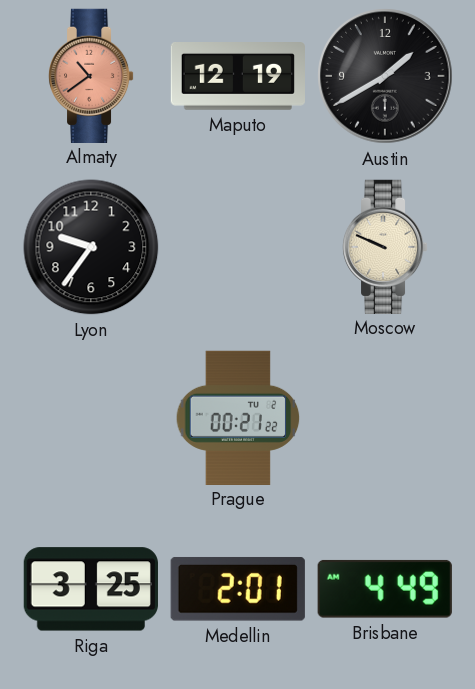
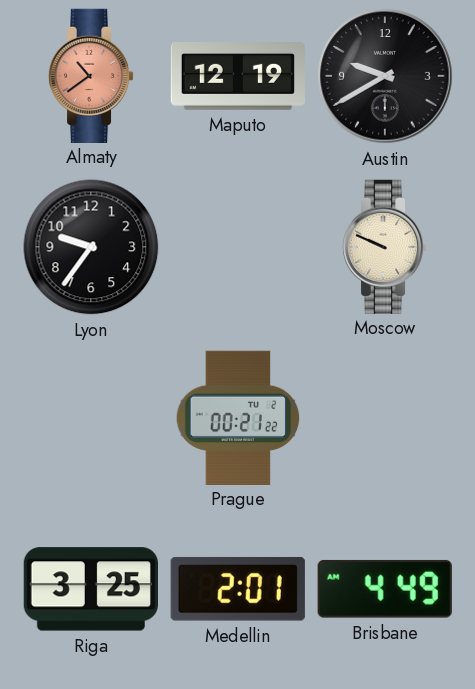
Austin: 1:40 -> 9:40 (385, 76)
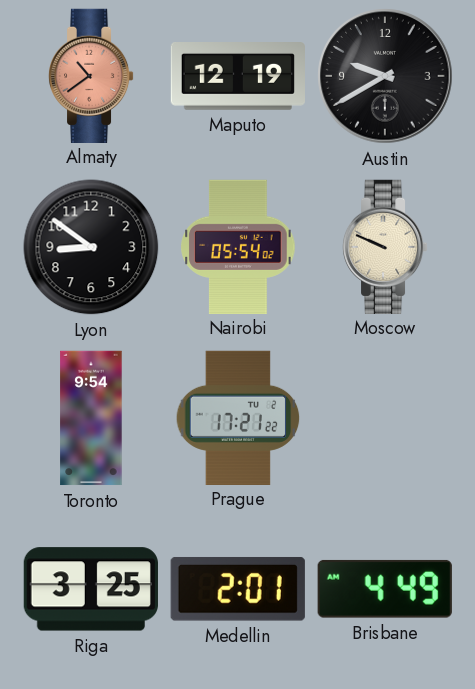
Lyon: 9:36 -> 8:51 (91, 247)
Nairobi: none -> 05:54 (238, 246)
Toronto: none -> 9:54 (91, 418)
Prague: 00:21 -> 17:21 (238, 417)
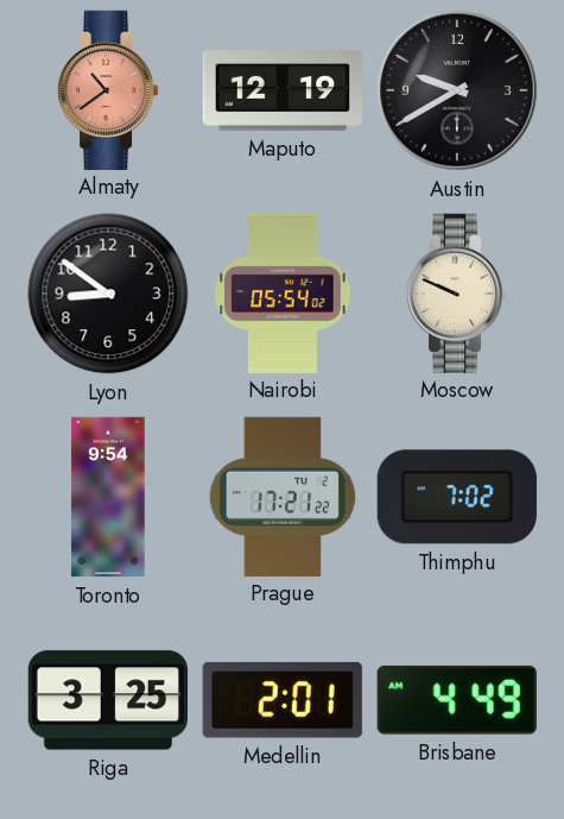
Thimphu: none -> 7:02 (457, 497)
